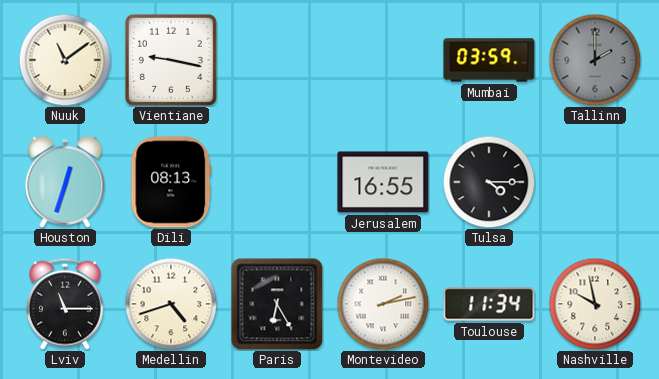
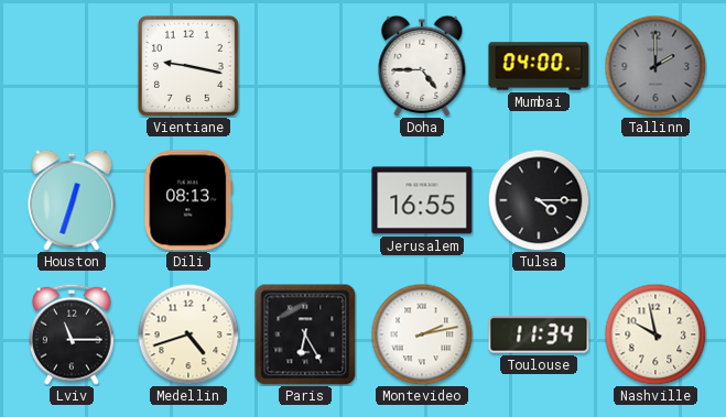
Nuuk: 11:09 -> none (65, 60)
Doha: none -> 4:45 (422, 66)
Mumbai: 03:59 -> 04:00 (539, 66)
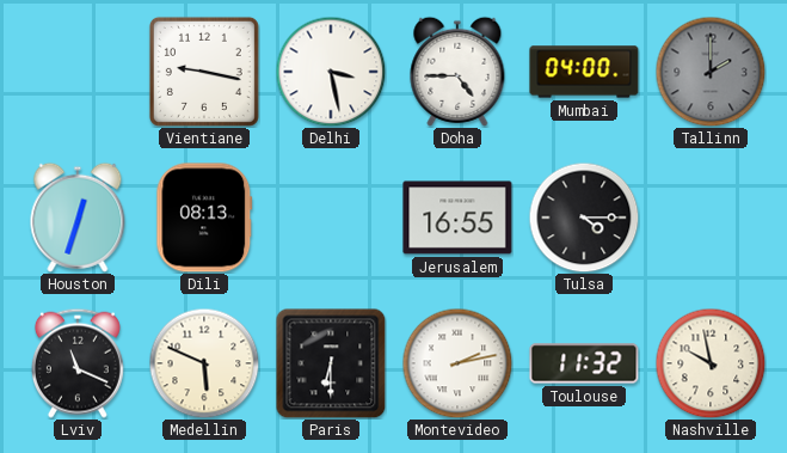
Delhi: none -> 3:28 (331, 72)
Lviv: 11:15 -> 11:19 (78, 363)
Medellin: 4:42 -> 5:49 (204, 363)
Paris: 6:25 -> 6:30 (331, 363)
Toulouse: 11:34 -> 11:32 (584, 363)
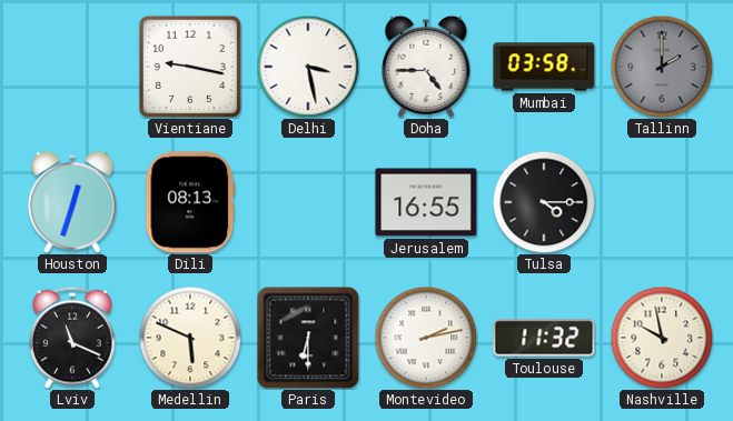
Mumbai: 04:00 -> 03:58 (544, 67)
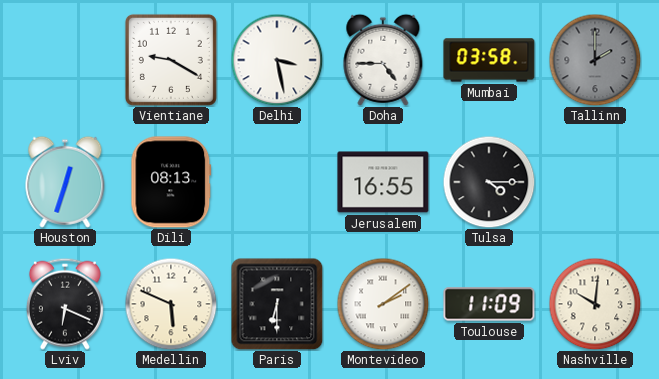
Vientiane: 9:17 -> 9:20 (171, 60)
Lviv: 11:19 -> 6:19 (65, 304)
Montevideo: 2:13 -> 2:09 (383, 304)
Toulouse: 11:32 -> 11:09 (489, 304)
Nashville: 9:58 -> 10:01 (595, 304)
